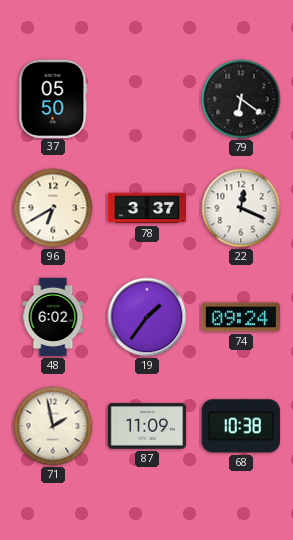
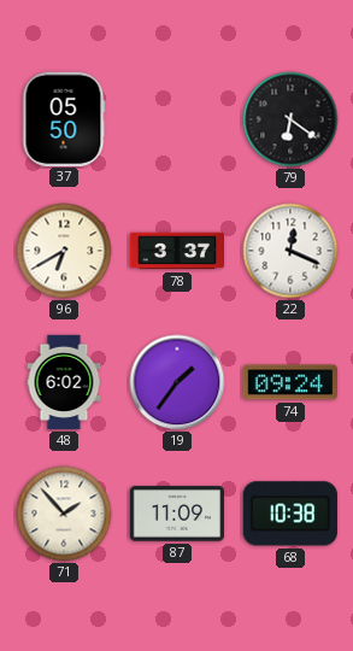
71: 1:58 -> 1:53 (64, 514)
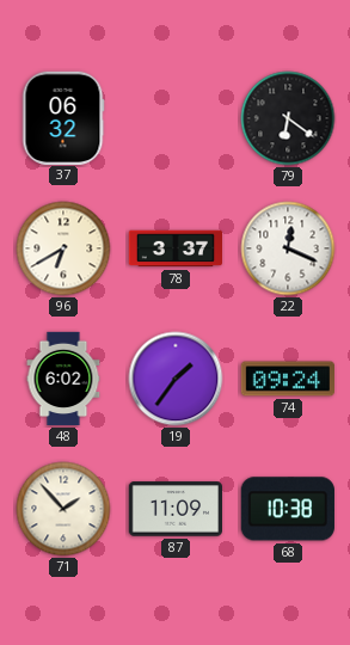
37: 05:50 -> 06:32 (63, 117)
